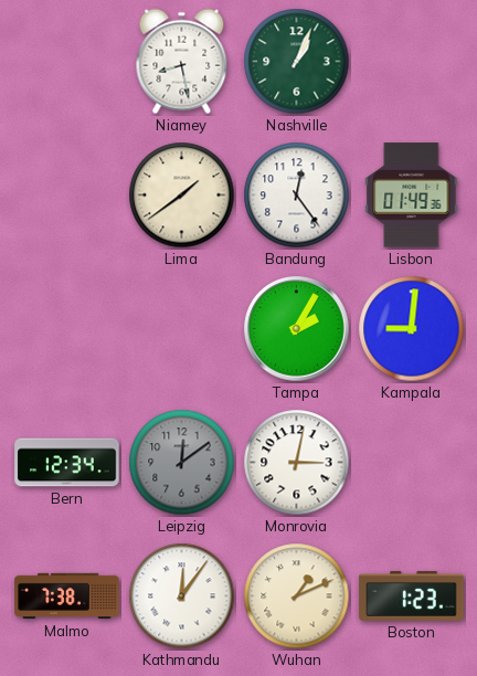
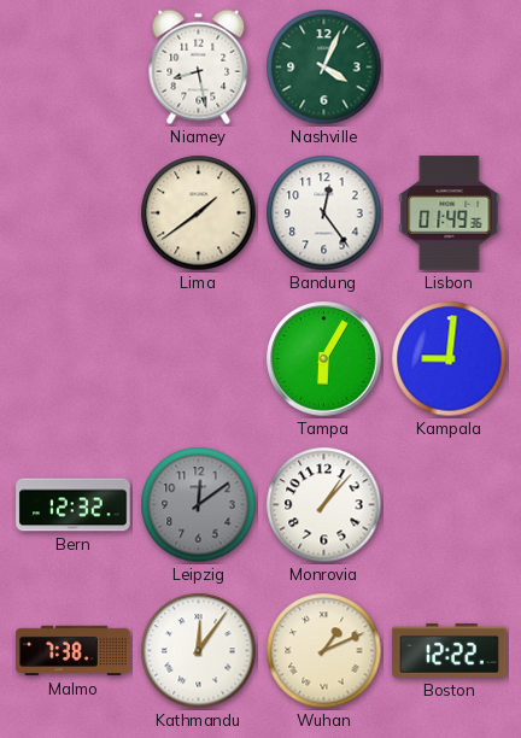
Nashville: 1:04 -> 4:04 (324, 68)
Tampa: 2:05 -> 6:05 (324, 359)
Bern: 12:34 -> 12:32 (74, 505)
Monrovia: 3:02 -> 1:07 (324, 505)
Boston: 1:23 -> 12:22 (450, 650)
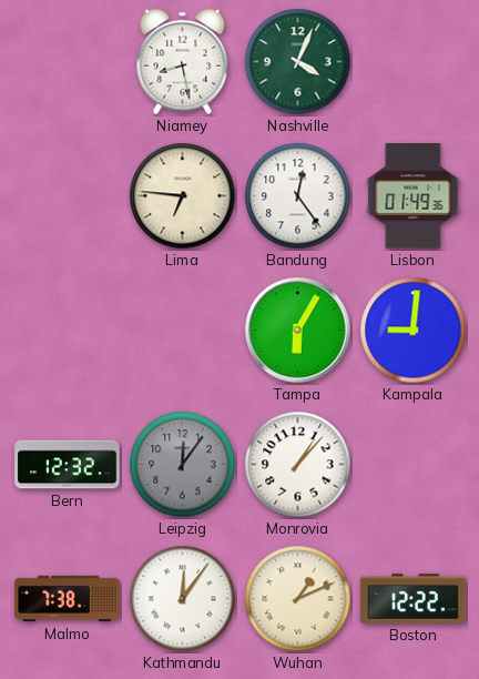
Lima: 1:39 -> 6:46 (183, 196)
Leipzig: 12:09 -> 12:06 (183, 465)
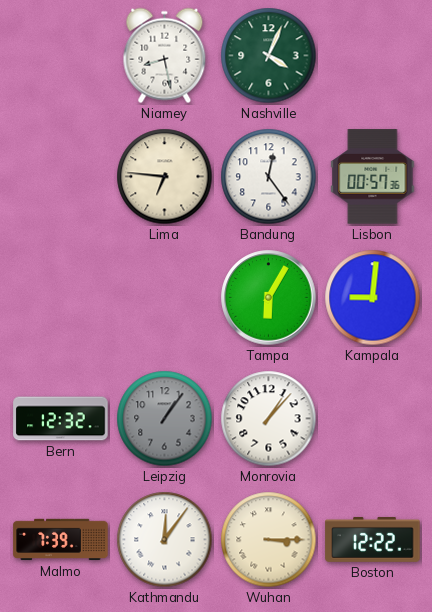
Lisbon: 01:49 -> 00:57 (373, 177)
Leipzig: 12:06 -> 1:06 (165, 419)
Malmo: 7:38 -> 7:39 (61, 540)
Wuhan: 1:11 -> 3:15 (269, 540)
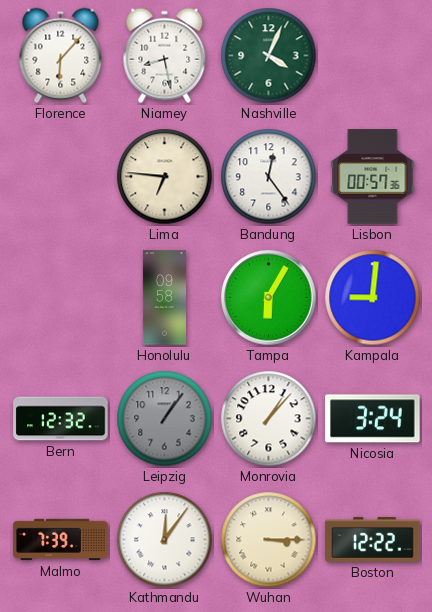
Florence: none -> 6:07 (61, 56)
Honolulu: none -> 09:58 (164, 298)
Nicosia: none -> 3:24 (373, 419)
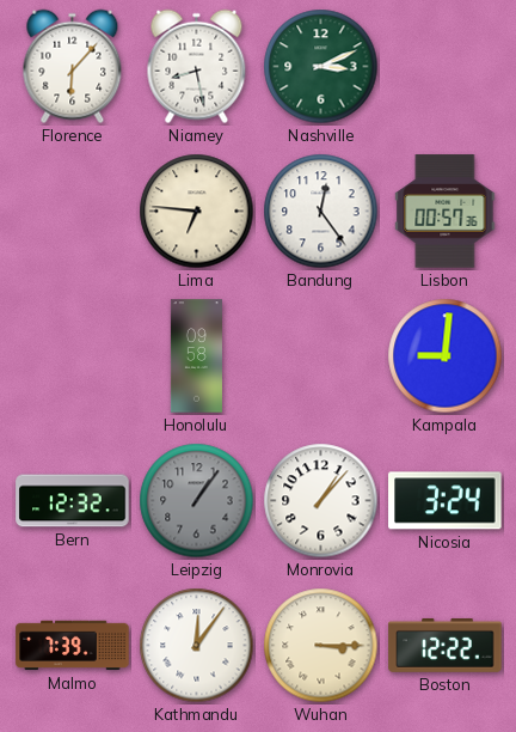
Nashville: 4:04 -> 3:11 (321, 67)
Tampa: 6:05 -> none (269, 298)
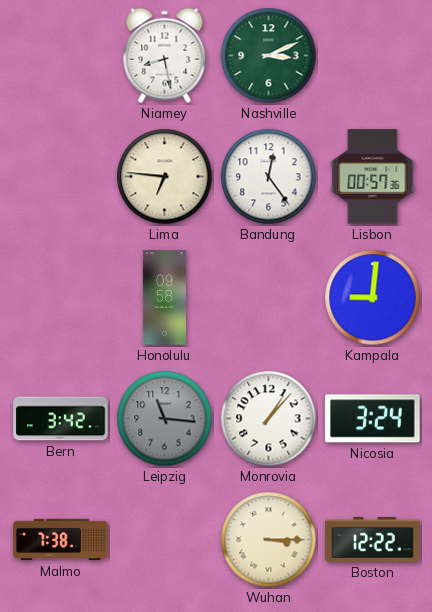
Florence: 6:07 -> none (73, 67)
Bern: 12:32 -> 3:42 (61, 419)
Leipzig: 1:06 -> 11:16 (165, 419)
Malmo: 7:39 -> 7:38 (61, 540)
Kathmandu: 12:06 -> none (197, 646)
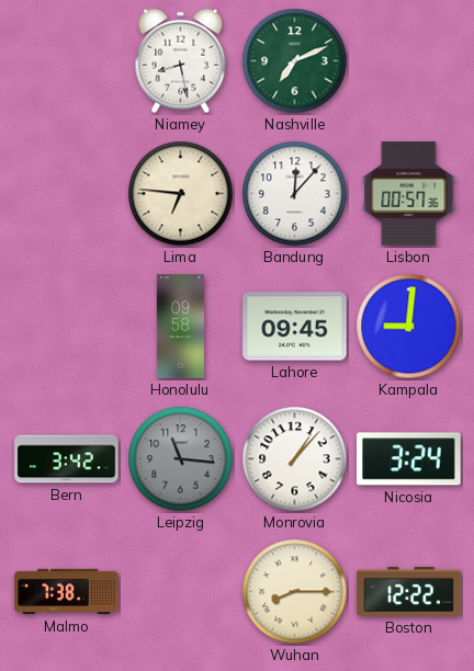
Nashville: 3:11 -> 7:11 (295, 61)
Bandung: 12:24 -> 12:07 (295, 194)
Lahore: none -> 09:45 (295, 327)
Wuhan: 3:15 -> 8:15 (295, 592)
